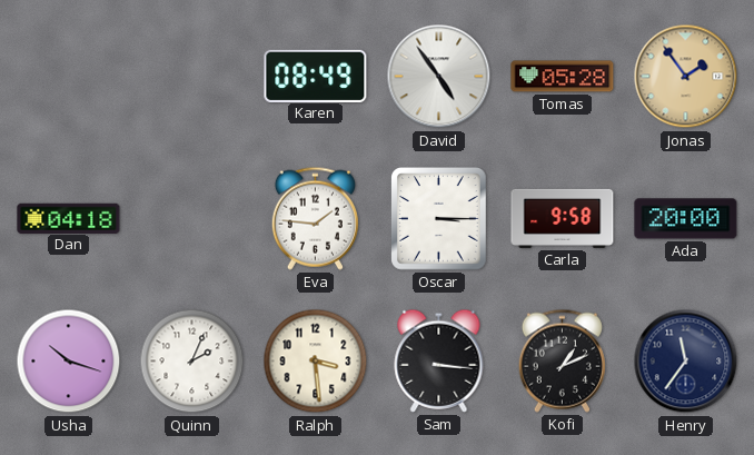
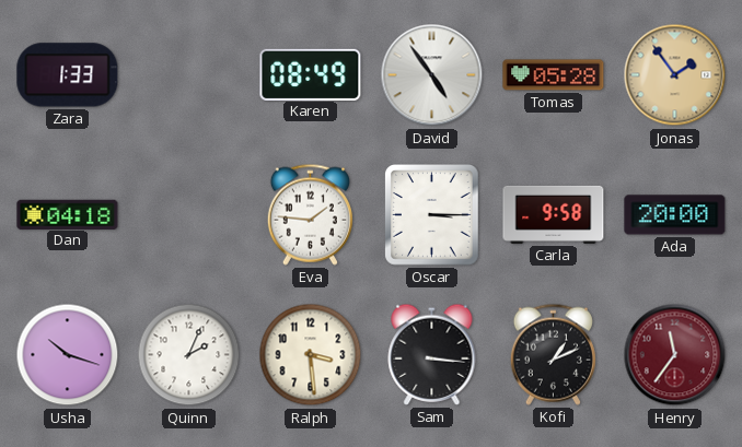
Zara: none -> 1:33 (68, 75)
Henry dial: navy -> burgundy (675, 355)
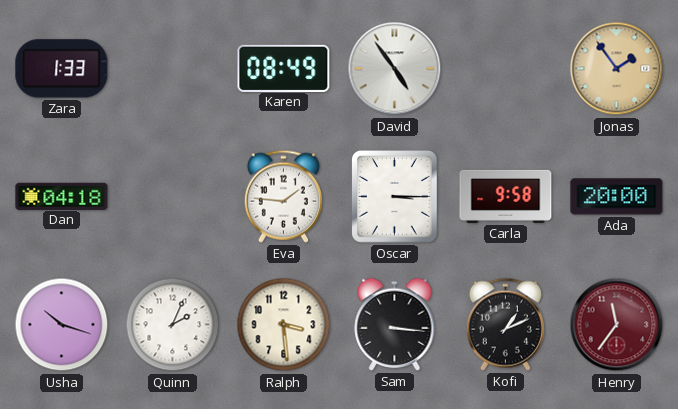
Tomas: 05:28 -> none (554, 75)
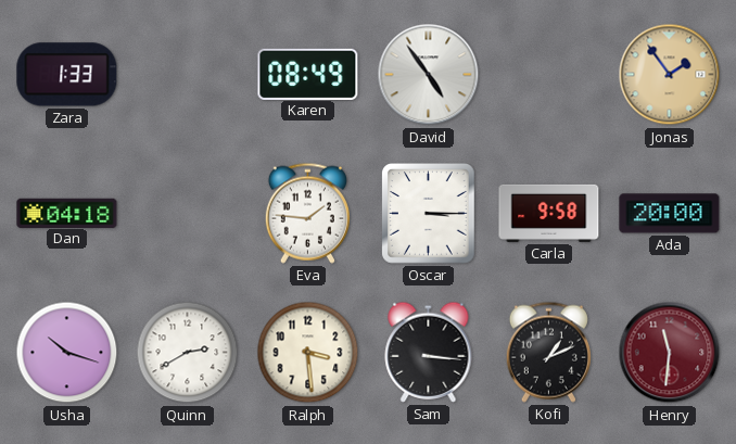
Quinn: 2:04 -> 2:40 (188, 353)
Henry: 11:36 -> 11:31 (670, 353)
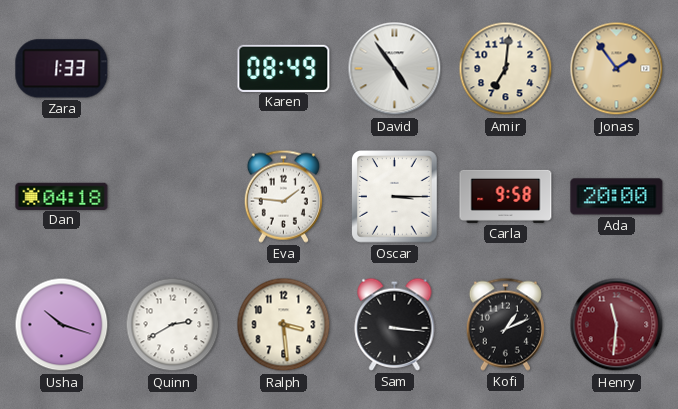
Amir: none -> 7:01 (506, 69)
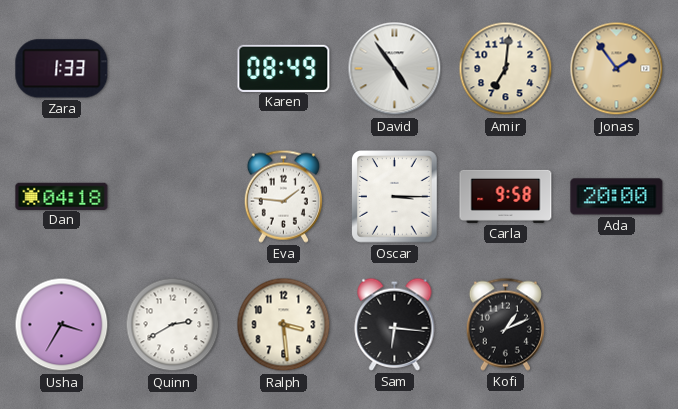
Usha: 10:18 -> 3:35 (62, 325)
Sam: 3:16 -> 6:16 (395, 324)
Henry: 11:31 -> none (617, 325)
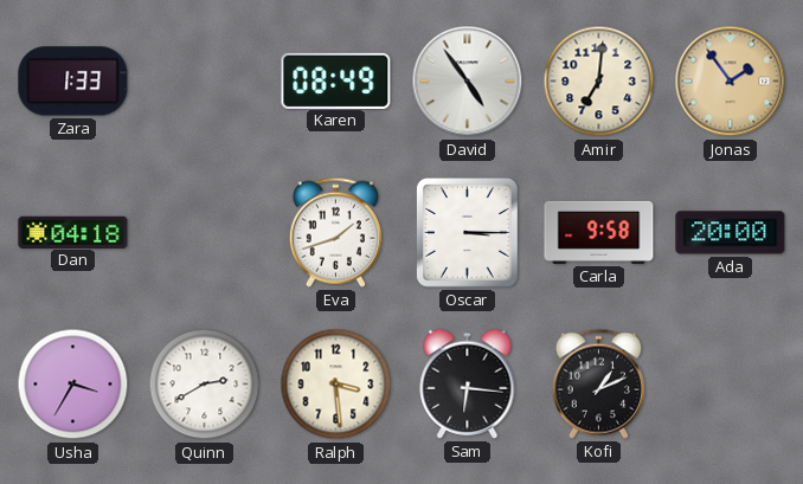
Eva: 1:46 -> 1:42 (335, 232)
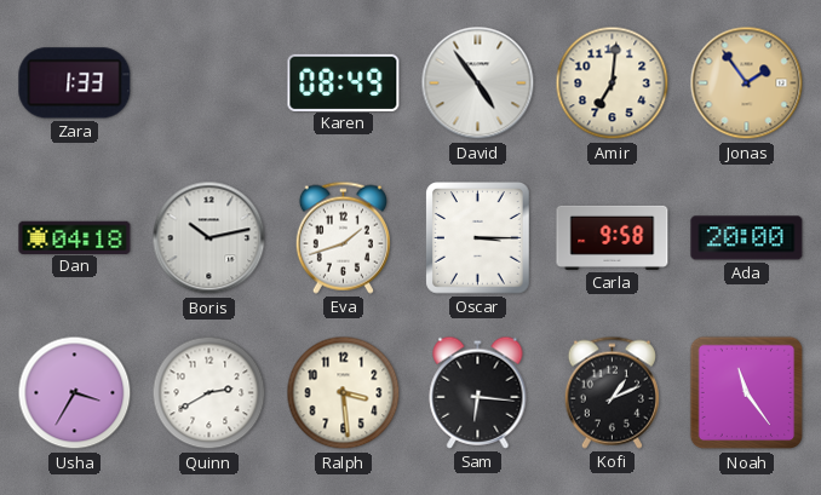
Boris: none -> 10:13 (209, 238)
Noah: none -> 11:24 (747, 393)
